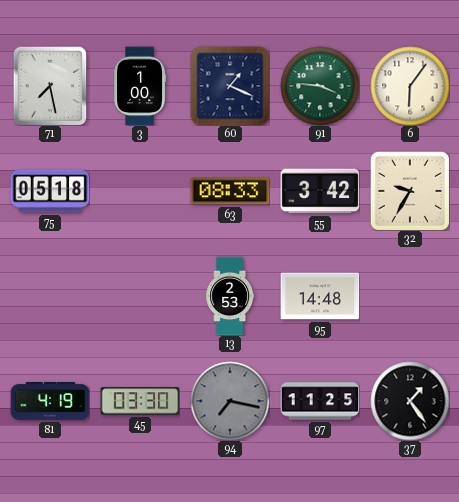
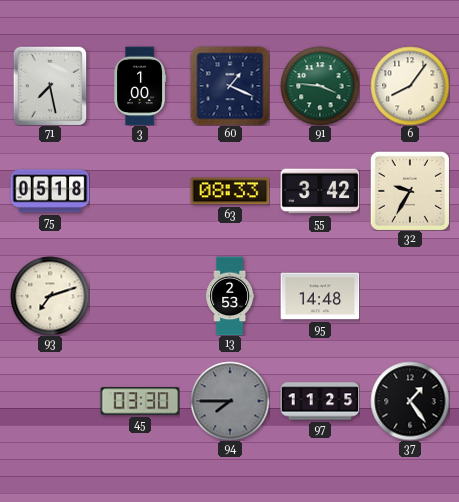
6: 6:06 -> 8:06 (410, 86)
93: none -> 7:12 (50, 296)
81: 4:19 -> none (50, 401)
94: 7:17 -> 7:45 (230, 401)
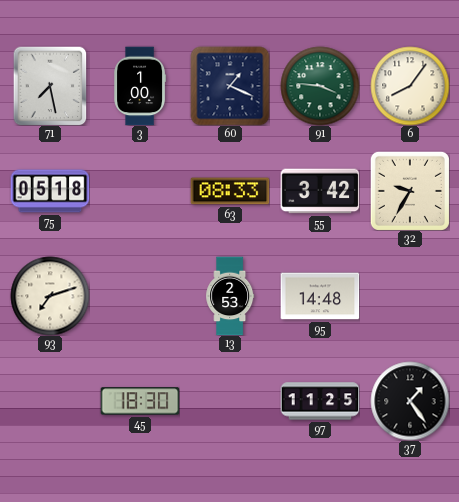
45: 03:30 -> 18:30 (140, 401)
94: 7:45 -> none (230, 401)
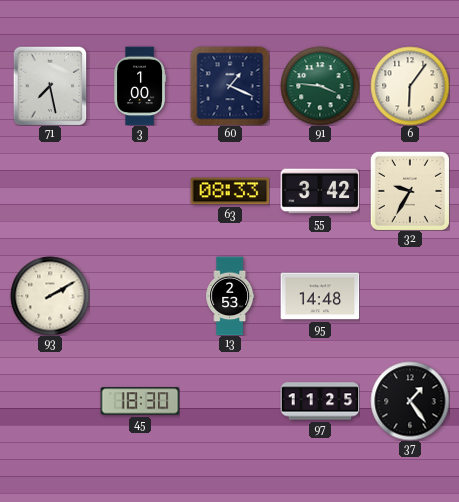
6: 8:06 -> 6:06 (410, 86)
75: 05:18 -> none (50, 191)
93: 7:12 -> 2:10 (50, 296)
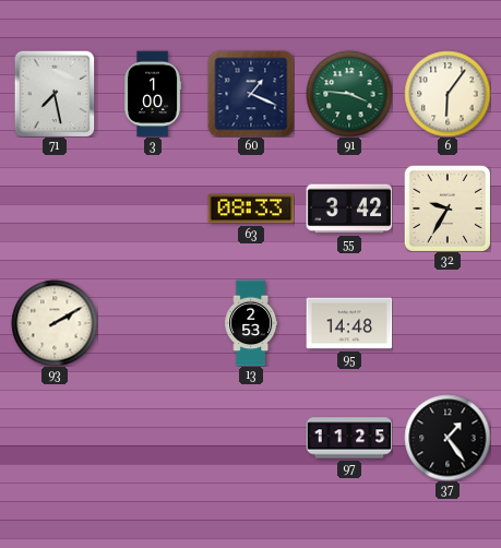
45: 18:30 -> none (140, 401)
